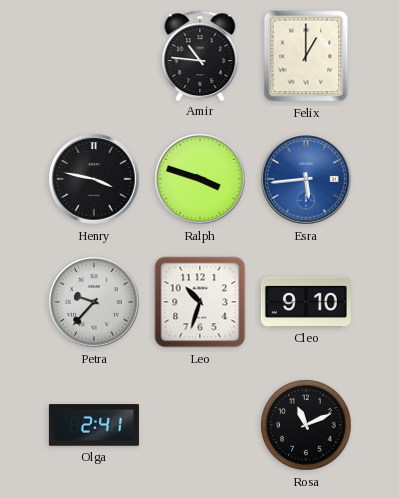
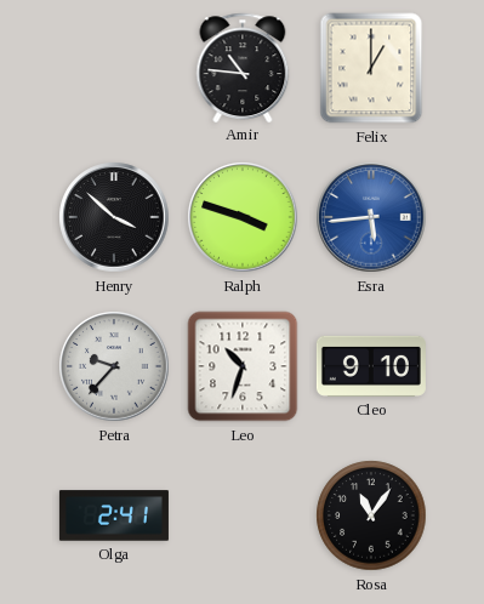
Henry: 3:47 -> 3:52 (114, 217)
Rosa: 11:11 -> 11:06 (371, 515)
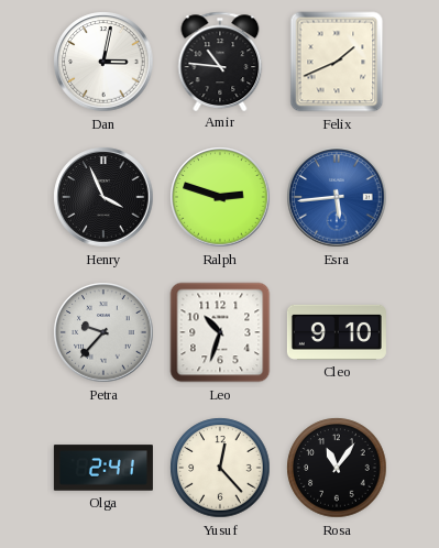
Dan: none -> 3:02 (103, 62)
Felix: 1:00 -> 1:41 (337, 62)
Henry: 3:52 -> 3:56 (103, 197)
Ralph: 3:48 -> 2:48 (220, 197)
Yusuf: none -> 12:23 (220, 468)
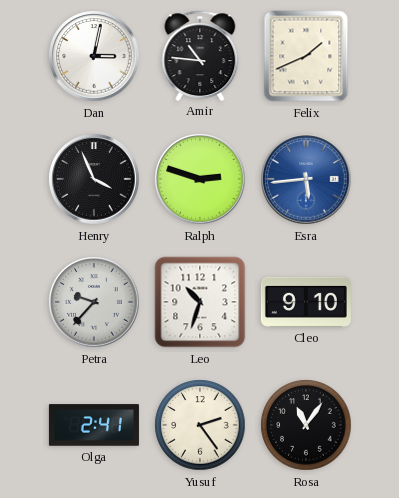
Yusuf: 12:23 -> 2:24 (200, 425)
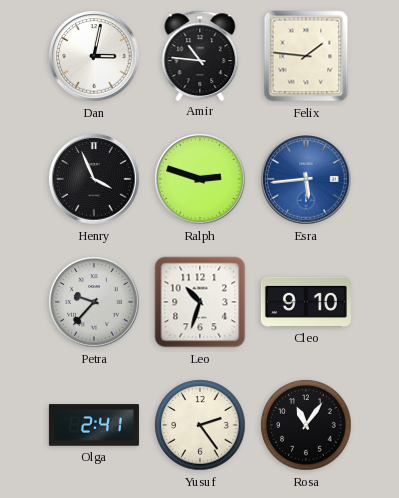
Felix: 1:41 -> 1:46 (306, 56)
